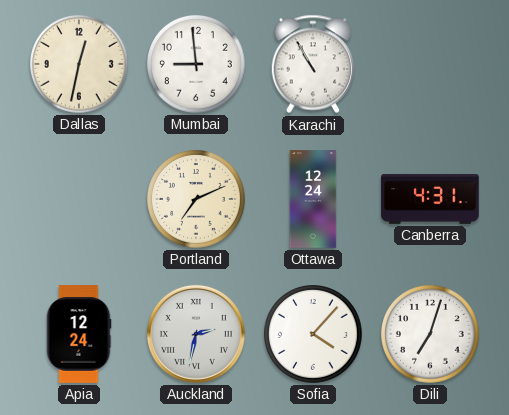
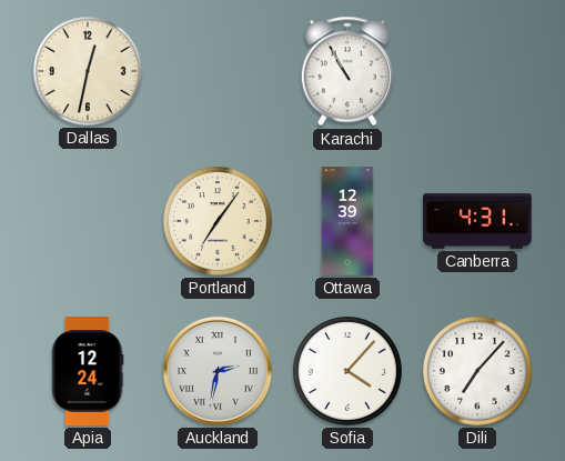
Mumbai: 8:59 -> none (197, 65)
Portland: 7:11 -> 7:06 (219, 222)
Ottawa: 12:24 -> 12:39 (347, 221)
Dili: 7:03 -> 7:07 (478, 372)
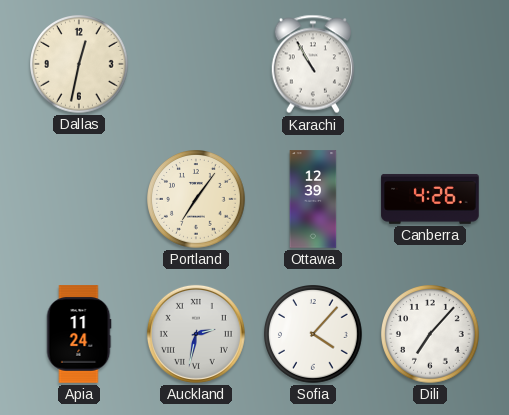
Canberra: 4:31 -> 4:26 (430, 199)
Apia: 12:24 -> 11:24 (79, 334)
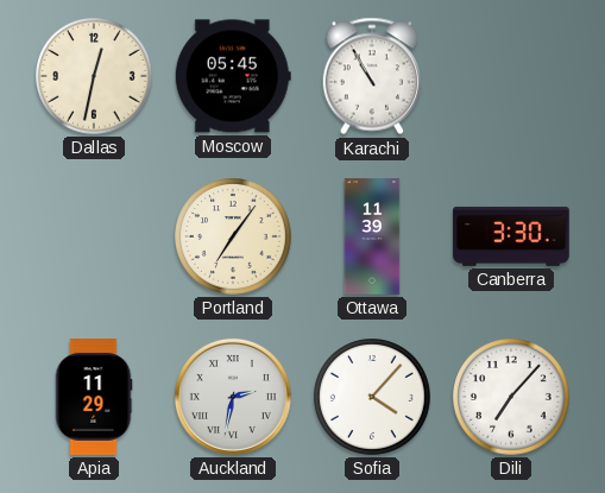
Moscow: none -> 05:45 (233, 76)
Ottawa: 12:39 -> 11:39 (372, 236)
Canberra: 4:26 -> 3:30 (511, 236)
Apia: 11:24 -> 11:29 (94, 397)
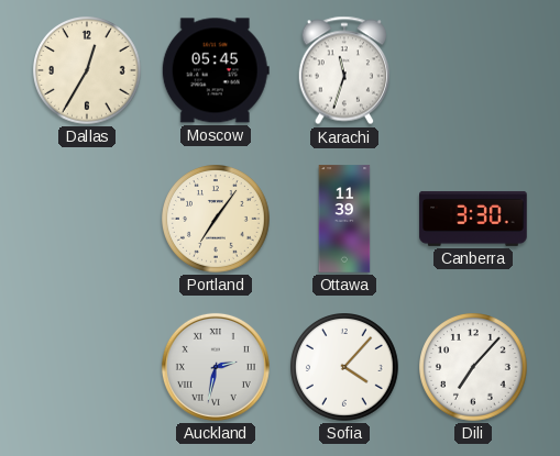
Dallas: 12:32 -> 12:35 (88, 71)
Karachi: 10:55 -> 11:33 (344, 70)
Apia: 11:29 -> none (94, 397)
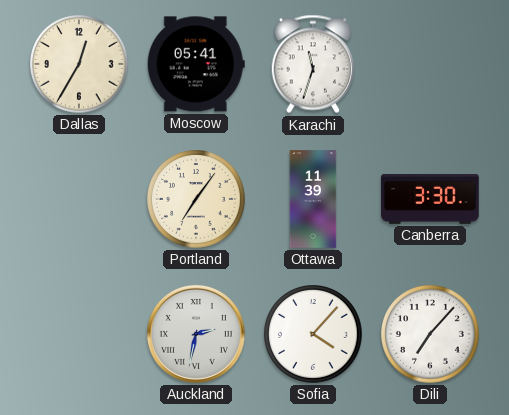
Moscow: 05:45 -> 05:41 (196, 64)
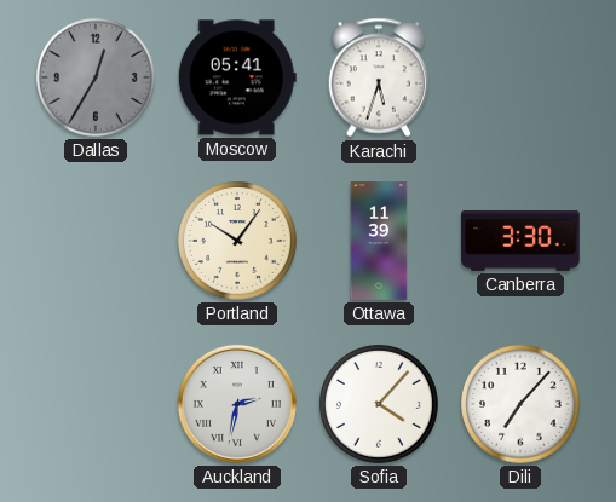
Dallas dial: cream -> grey (97, 79)
Karachi: 11:33 -> 5:33 (379, 77)
Portland: 7:06 -> 10:06 (238, 242)
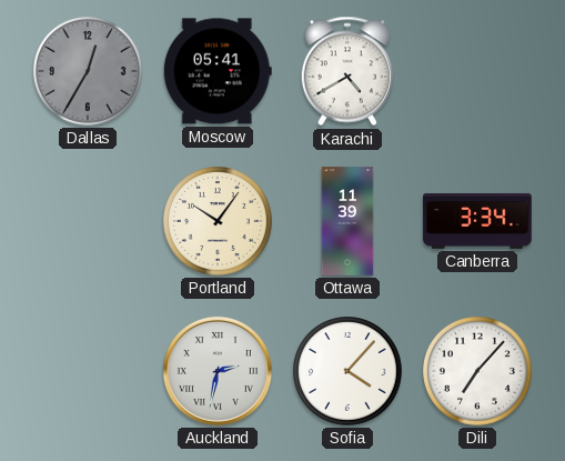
Karachi: 5:33 -> 4:40 (347, 71)
Canberra: 3:30 -> 3:34 (477, 221)
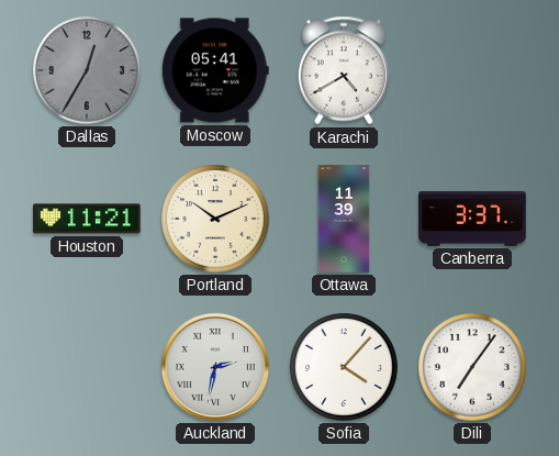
Houston: none -> 11:21 (87, 219)
Portland: 10:06 -> 10:11 (216, 220)
Canberra: 3:34 -> 3:37 (472, 219)
Dili: 7:07 -> 7:06 (473, 368)
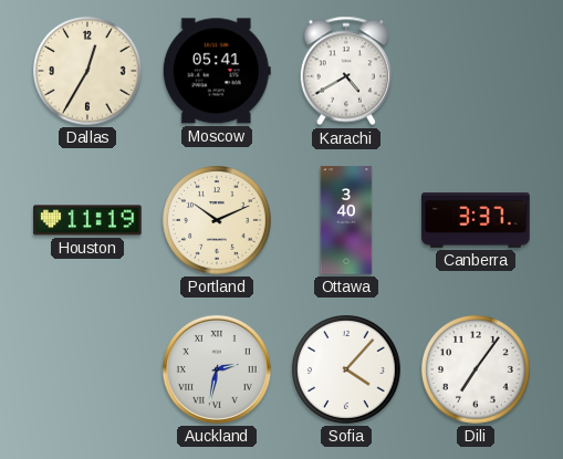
Dallas dial: grey -> cream (88, 72)
Houston: 11:21 -> 11:19 (87, 220)
Ottawa: 11:39 -> 3:40 (346, 220)
